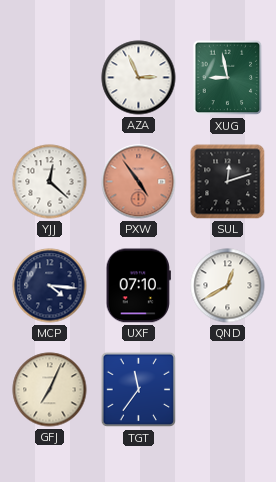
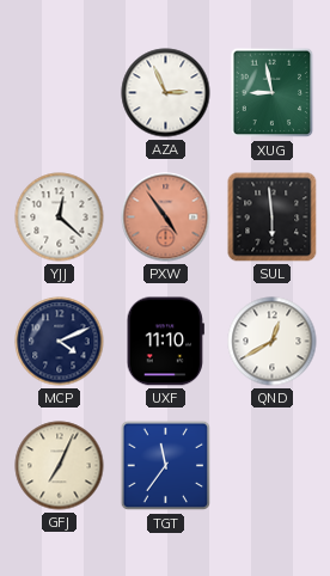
SUL: 12:12 -> 5:59 (273, 217)
MCP: 4:16 -> 4:11 (60, 342)
UXF: 07:10 -> 11:10 (165, 342)
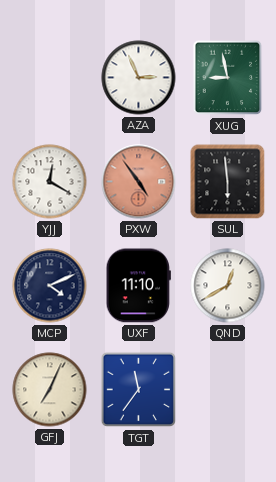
YJJ: 12:22 -> 12:20 (50, 182)
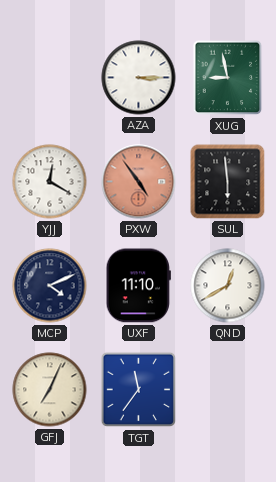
AZA: 2:56 -> 3:15 (139, 78)
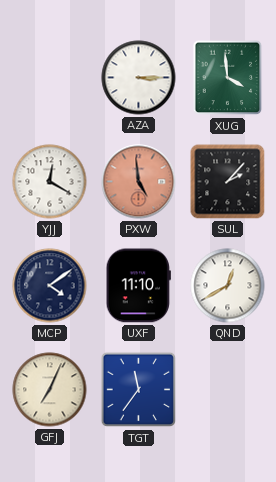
XUG: 8:58 -> 3:59 (228, 78)
PXW: 4:54 -> 4:59 (139, 182)
SUL: 5:59 -> 2:07 (228, 182)
MCP: 4:11 -> 4:09 (50, 286)
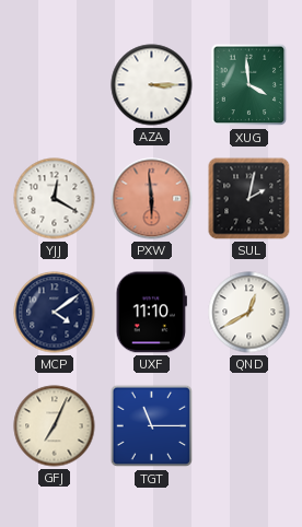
PXW: 4:59 -> 5:59 (152, 199)
SUL: 2:07 -> 2:02 (249, 199)
TGT: 11:36 -> 11:15 (152, 426)
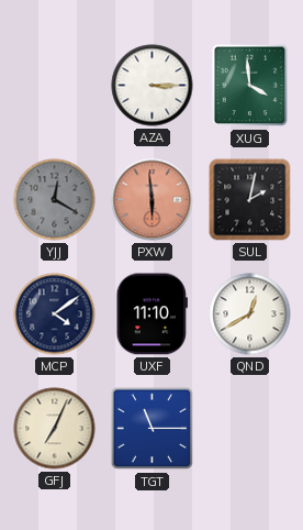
YJJ dial: white -> grey (55, 200)
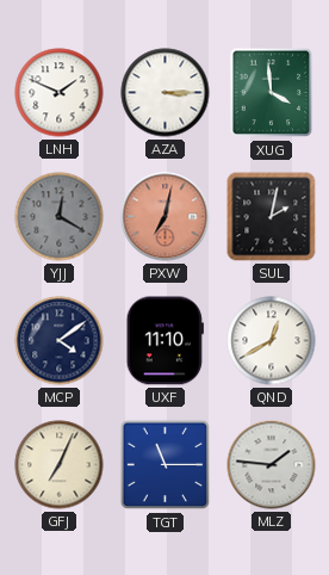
LNH: none -> 1:49 (60, 93)
PXW: 5:59 -> 7:02 (166, 217)
MLZ: none -> 1:46 (272, 465)
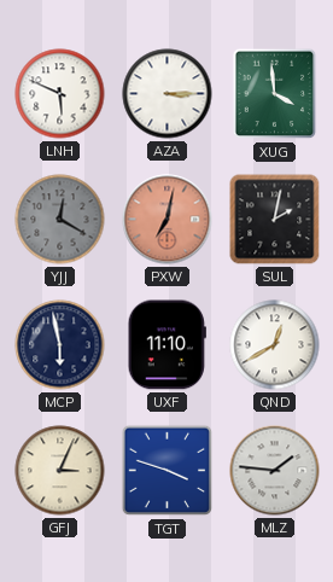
LNH: 1:49 -> 5:49 (60, 94)
MCP: 4:09 -> 5:58 (60, 345)
GFJ: 7:04 -> 3:04 (60, 471)
TGT: 11:15 -> 3:48 (168, 471)
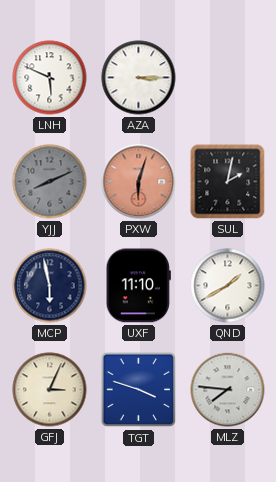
XUG: 3:59 -> none (275, 94)
YJJ: 12:20 -> 8:11 (50, 182)
PXW: 7:02 -> 6:03 (139, 182)
QND: 12:40 -> 1:40 (228, 286)
MLZ: 1:46 -> 7:46 (228, 390)
